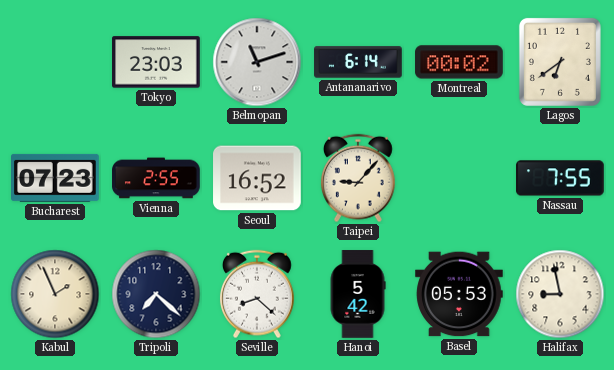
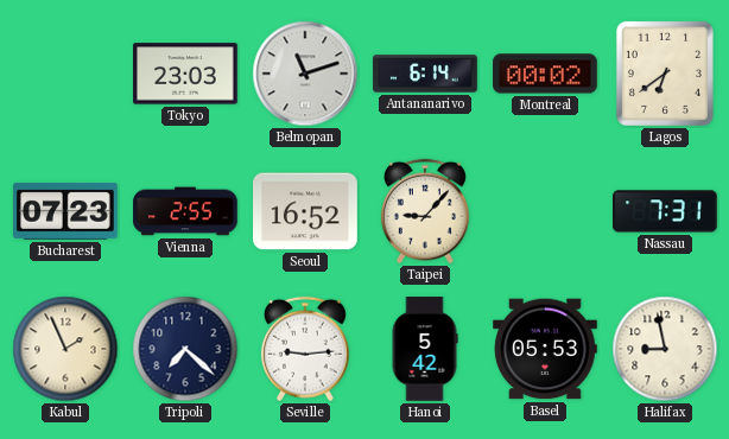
Nassau: 7:55 -> 7:31 (665, 211)
Seville: 8:22 -> 9:14 (305, 349)
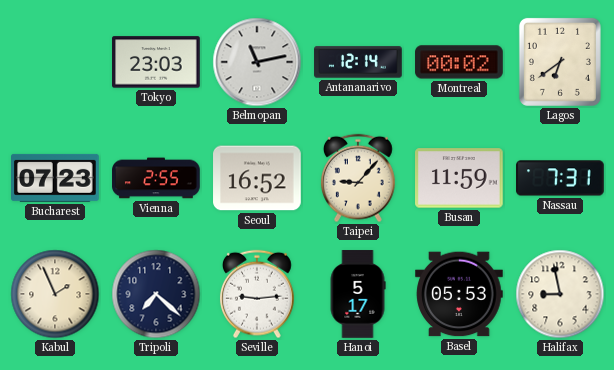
Belmopan: 11:12 -> 11:13 (257, 62)
Antananarivo: 6:14 -> 12:14 (358, 62)
Busan: none -> 11:59 (460, 178)
Hanoi: 5:42 -> 5:17 (358, 294)
